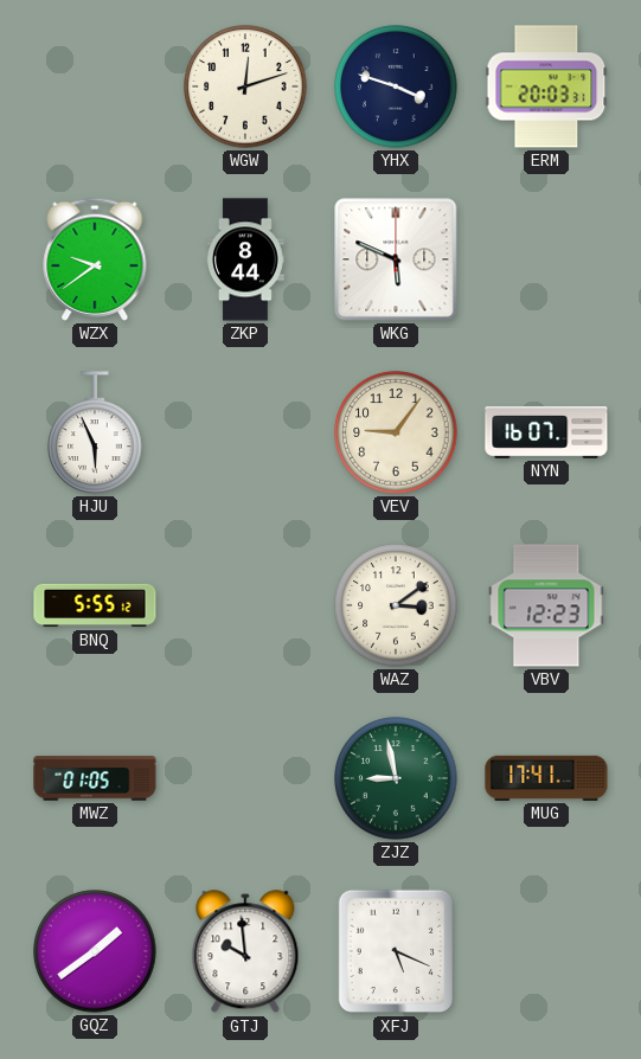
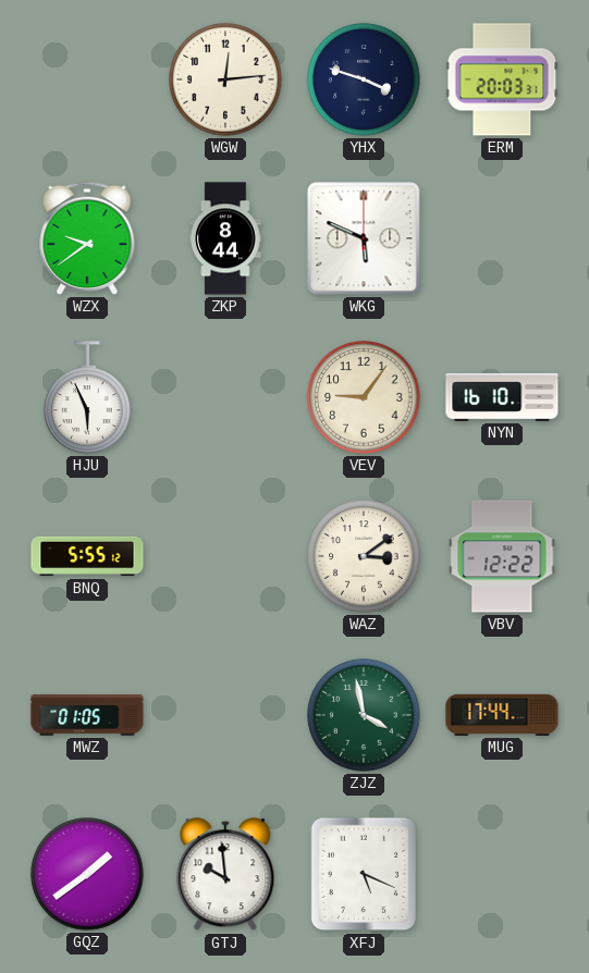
WGW: 12:12 -> 12:14 (225, 79)
NYN: 16:07 -> 16:10 (502, 397)
VBV: 12:23 -> 12:22 (502, 556)
ZJZ: 8:58 -> 3:58 (364, 715)
MUG: 17:41 -> 17:44 (502, 715)
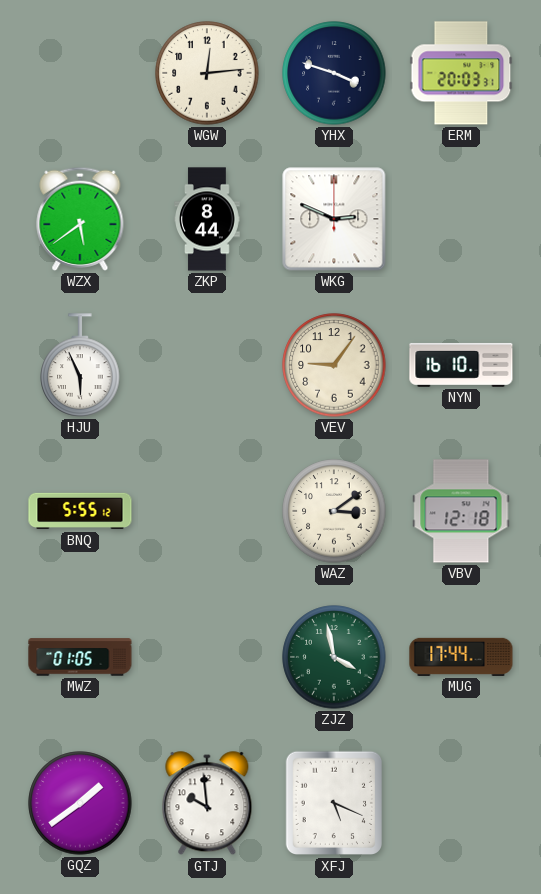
WZX: 9:39 -> 5:39 (80, 219)
WKG: 5:49 -> 2:49 (334, 219)
VBV: 12:22 -> 12:18 (461, 511)
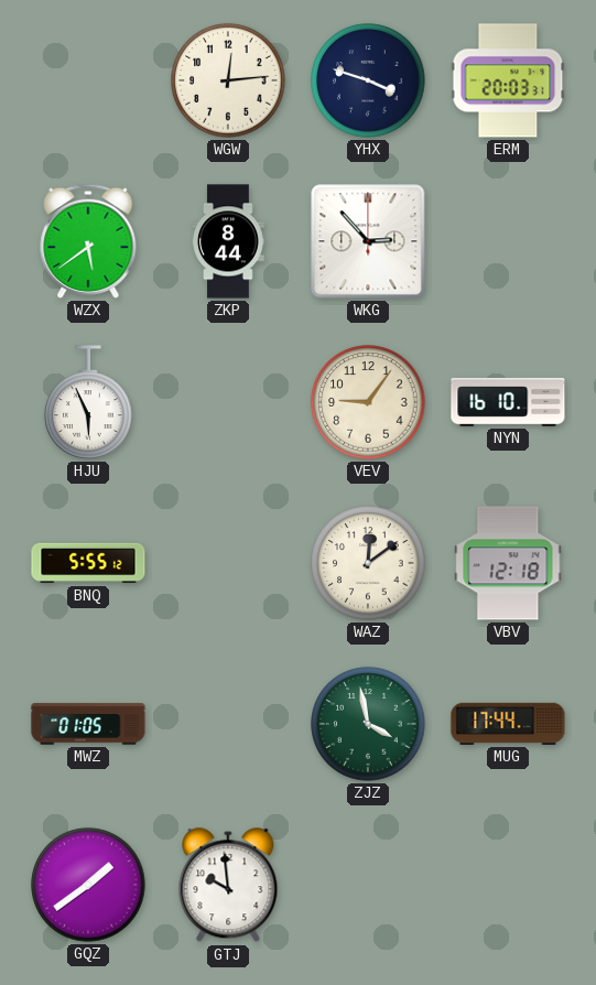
WKG: 2:49 -> 2:53 (368, 241)
WAZ: 3:09 -> 12:09 (368, 563)
XFJ: 5:19 -> none (333, 803)
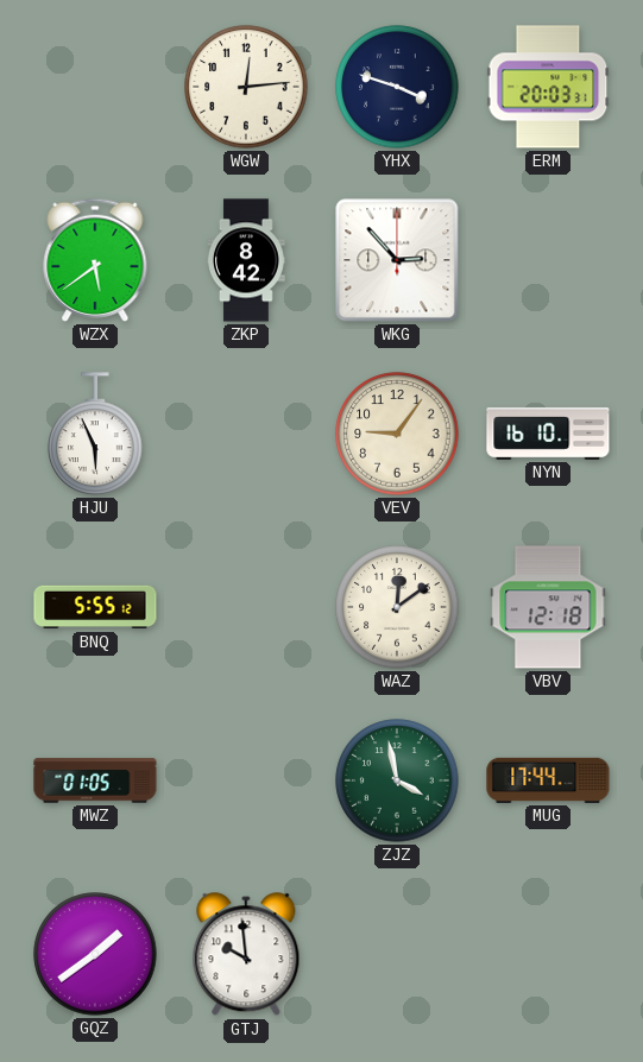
ZKP: 8:44 -> 8:42 (247, 260)
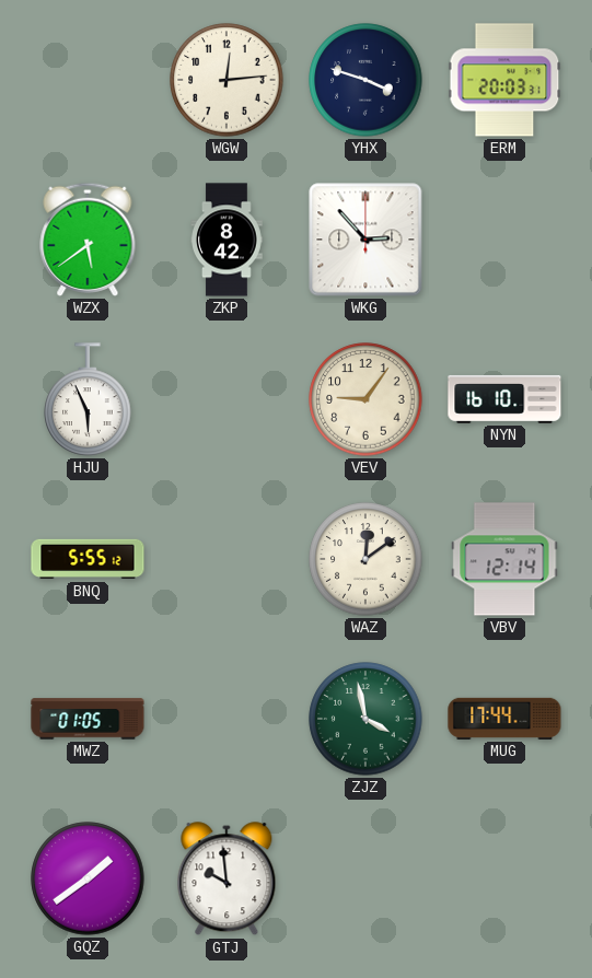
VBV: 12:18 -> 12:14 (504, 559)
